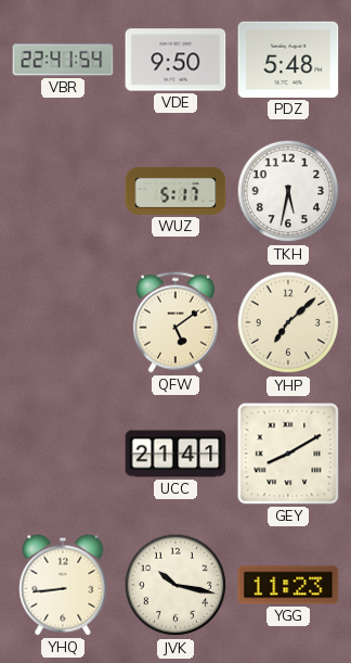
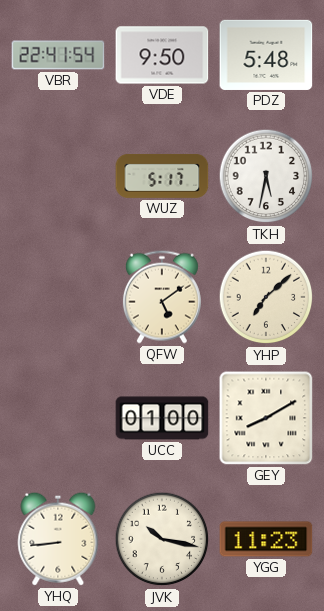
UCC: 21:41 -> 01:00 (162, 418)
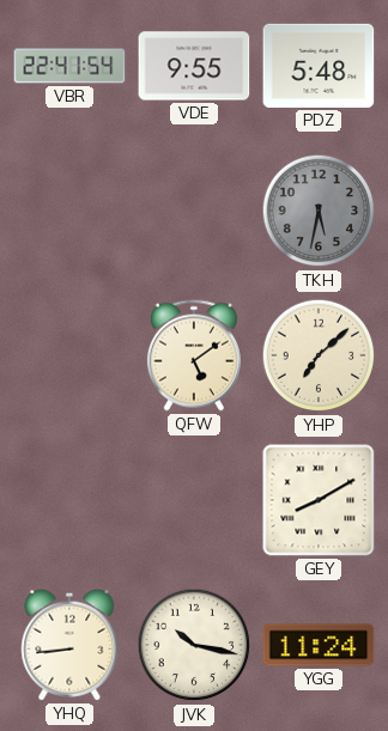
VDE: 9:50 -> 9:55 (194, 66)
WUZ: 5:17 -> none (162, 176)
TKH dial: white -> grey (319, 211)
UCC: 01:00 -> none (162, 418)
YGG: 11:23 -> 11:24 (319, 645)
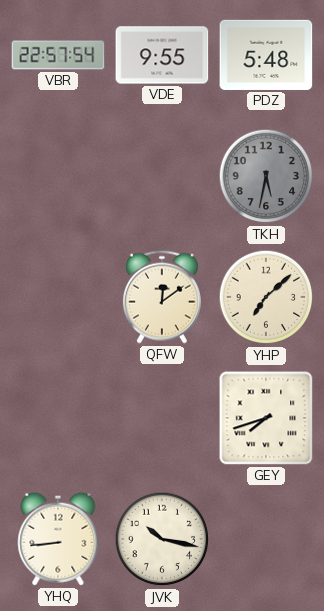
VBR: 22:41 -> 22:57 (58, 55)
QFW: 5:09 -> 12:09 (162, 297)
GEY: 8:10 -> 7:42 (266, 418)
YGG: 11:24 -> none (319, 645)
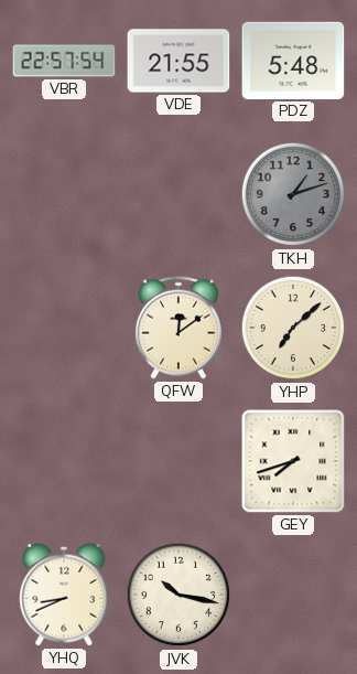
VDE: 9:55 -> 21:55 (178, 61)
TKH: 5:32 -> 1:12 (293, 194)
YHQ: 8:44 -> 8:41 (64, 595)
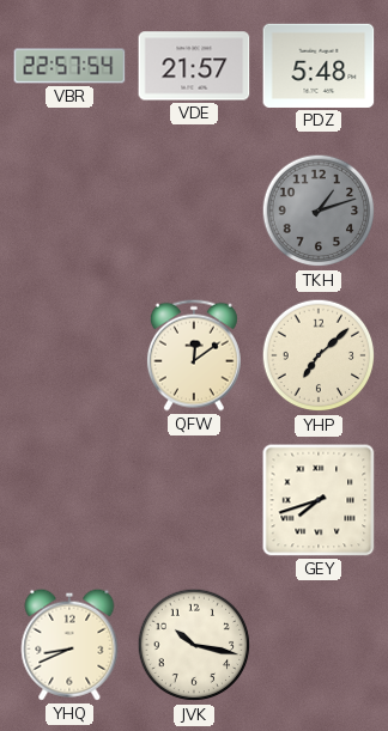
VDE: 21:55 -> 21:57 (194, 66)
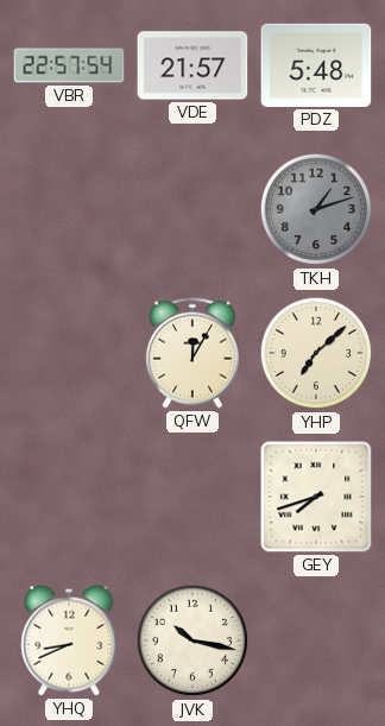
QFW: 12:09 -> 12:05 (192, 353)
